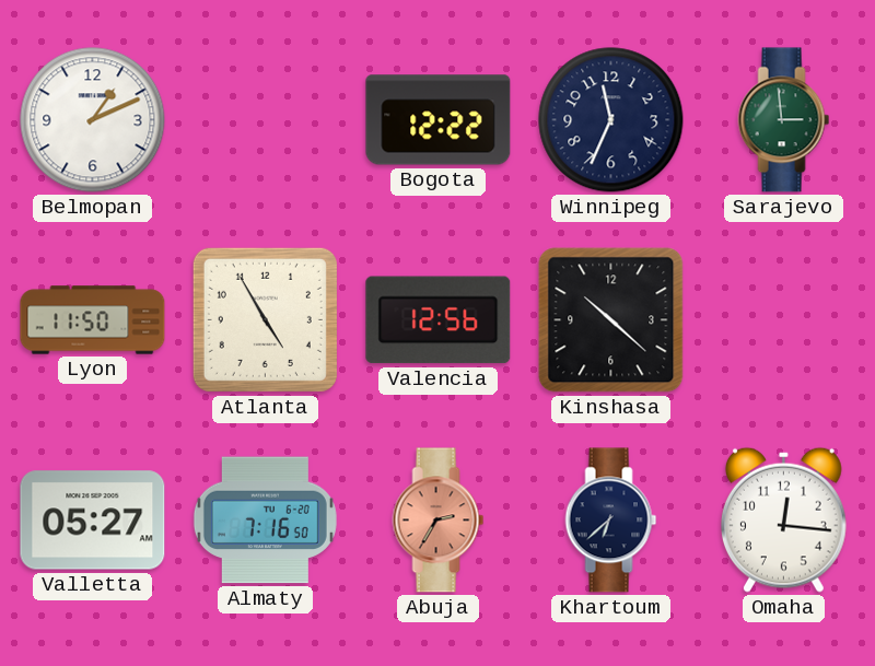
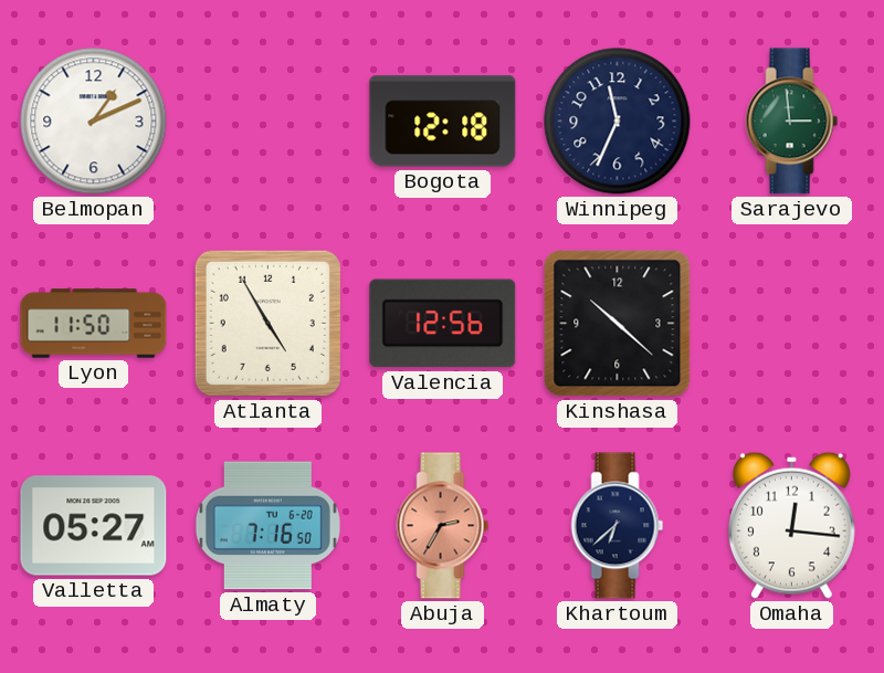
Bogota: 12:22 -> 12:18 (443, 122)
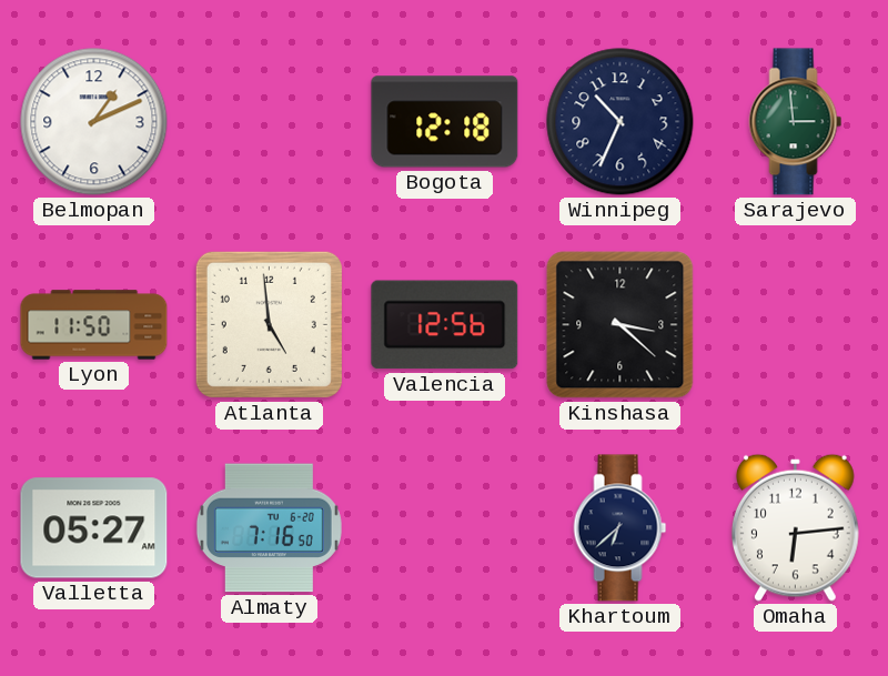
Winnipeg: 11:34 -> 10:34 (620, 122)
Atlanta: 4:55 -> 4:59 (269, 324)
Kinshasa: 10:22 -> 3:22 (620, 325)
Abuja: 2:35 -> none (443, 526)
Omaha: 12:16 -> 6:14 (795, 527)
